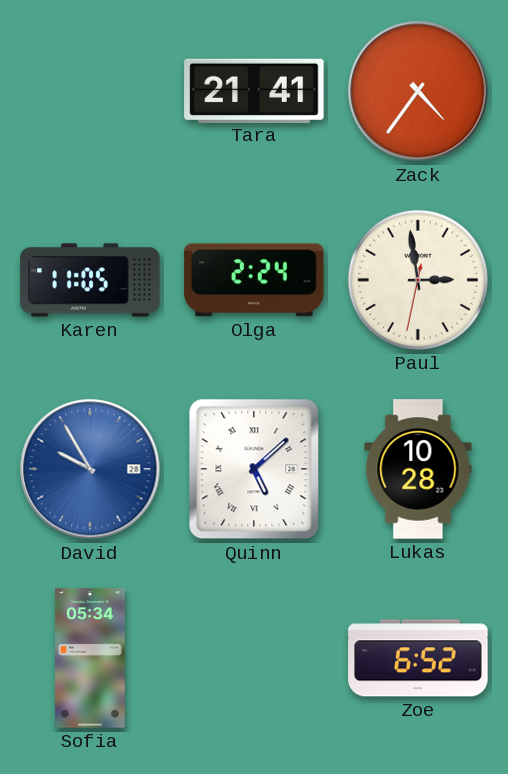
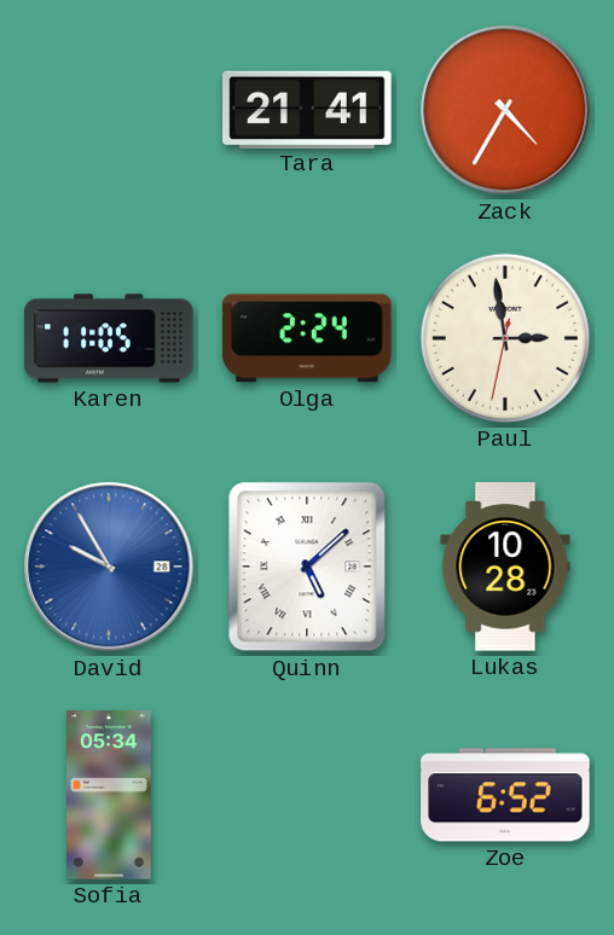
Zack: 4:36 -> 4:35 (505, 110)
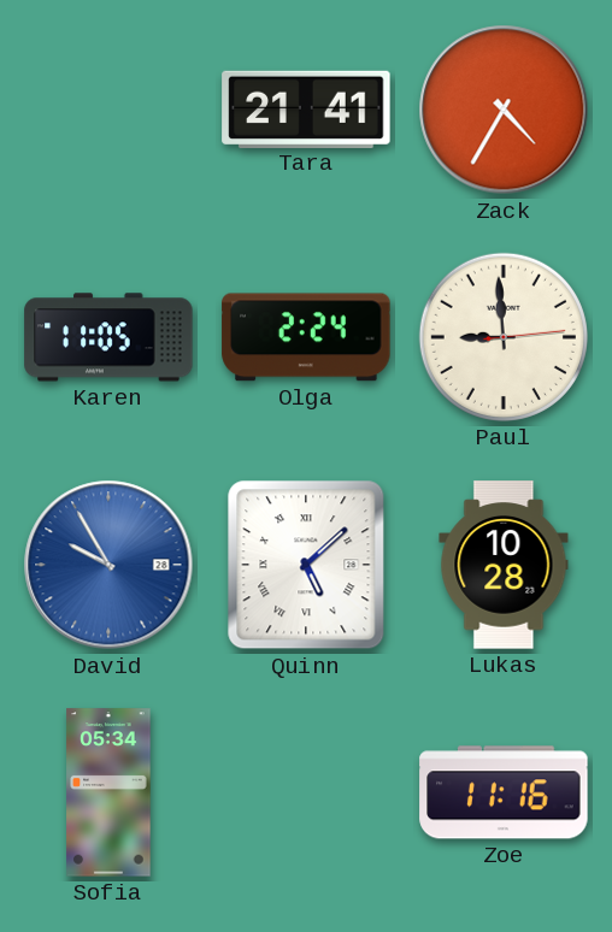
Paul: 2:58 -> 8:59 (504, 337)
Zoe: 6:52 -> 11:16 (504, 792)
